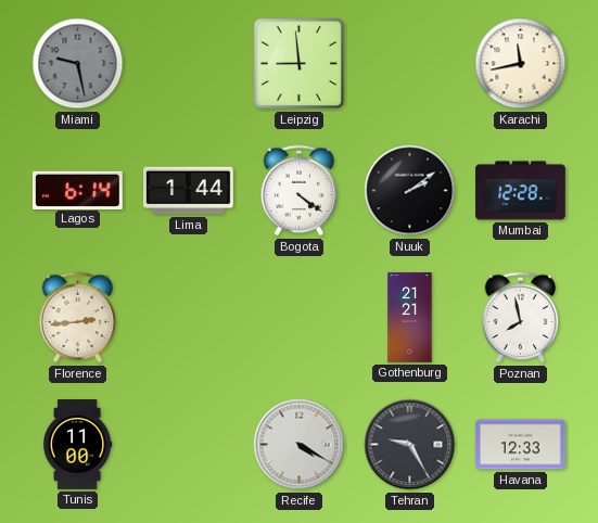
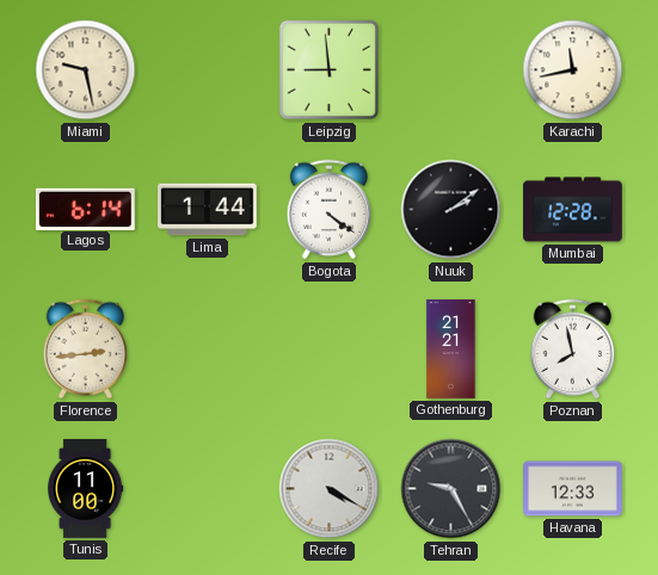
Miami dial: grey -> cream (86, 70)
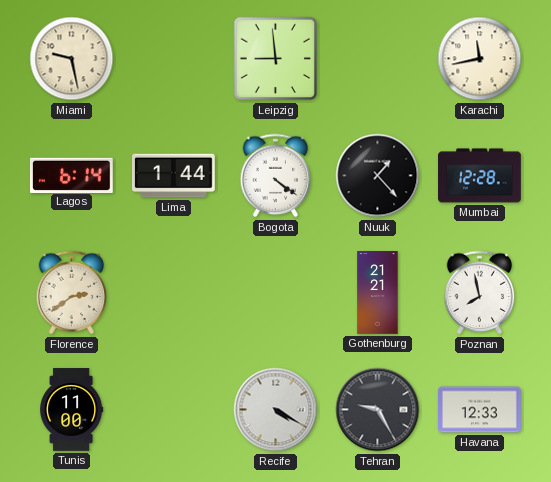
Nuuk: 2:09 -> 1:23 (378, 176)
Florence: 2:44 -> 2:39 (72, 293)
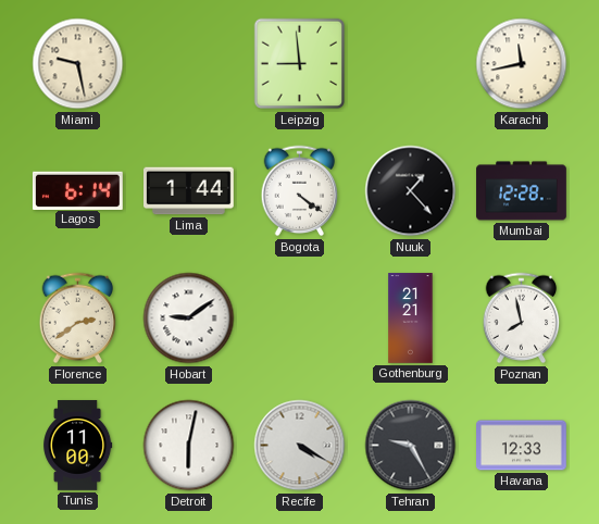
Hobart: none -> 9:09 (189, 319)
Detroit: none -> 6:02 (189, 446)
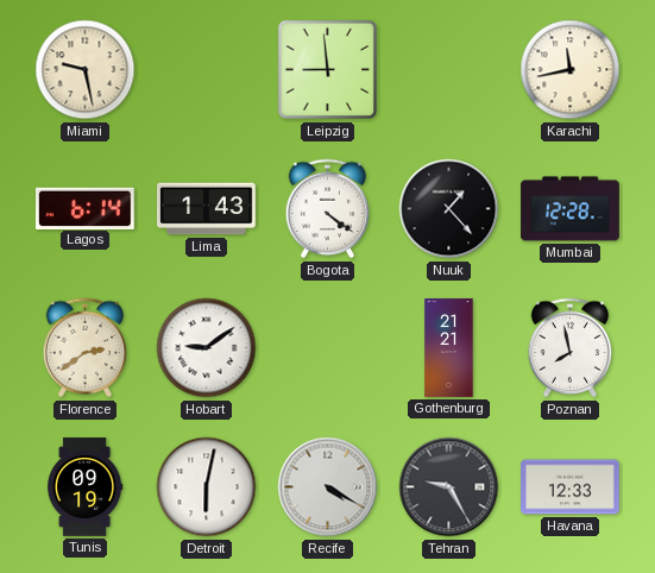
Lima: 1:44 -> 1:43 (207, 209)
Tunis: 11:00 -> 09:19 (86, 487)
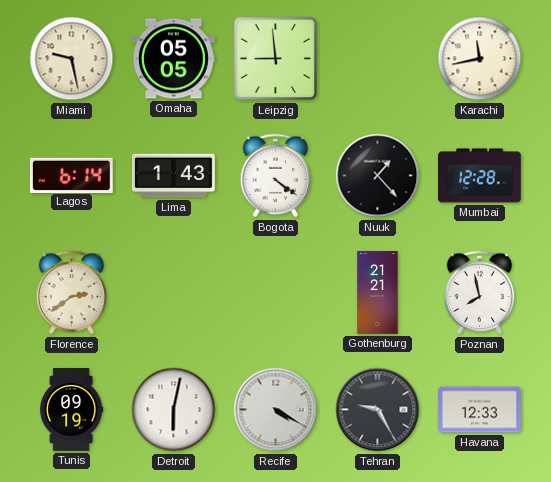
Omaha: none -> 05:05 (174, 59)
Hobart: 9:09 -> none (207, 348)
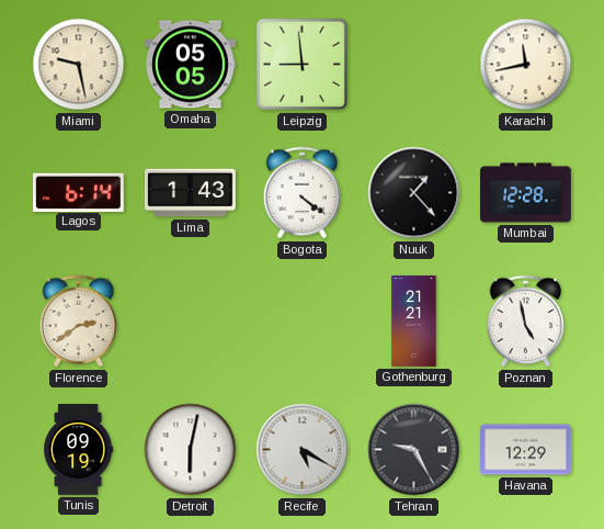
Poznan: 7:58 -> 4:58 (526, 322)
Recife: 4:20 -> 5:20 (303, 450)
Havana: 12:33 -> 12:29 (526, 450)
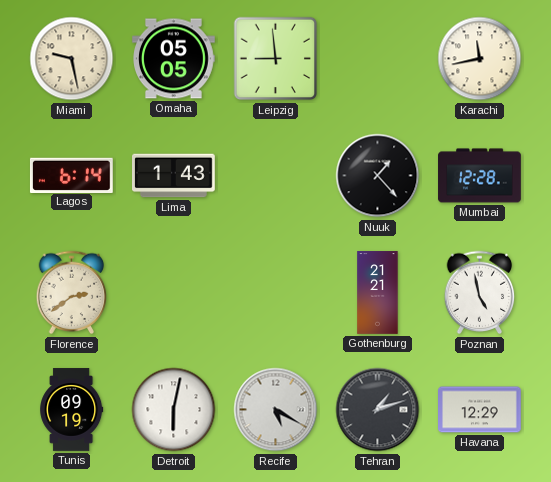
Bogota: 4:21 -> none (303, 193)
Tehran: 9:25 -> 1:12 (378, 410)
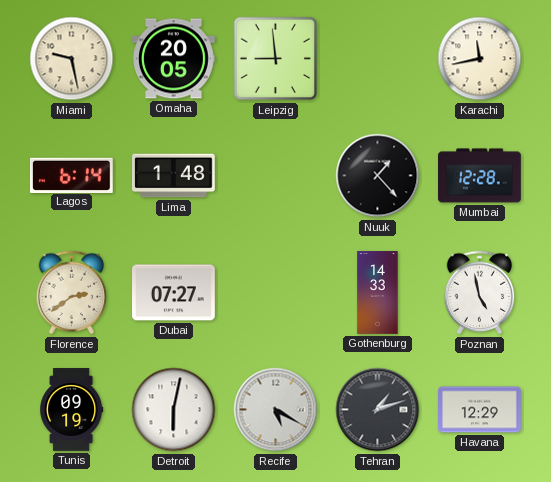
Omaha: 05:05 -> 20:05 (174, 59)
Lima: 1:43 -> 1:48 (174, 176)
Dubai: none -> 07:27 (174, 293)
Gothenburg: 21:21 -> 14:33 (378, 293)
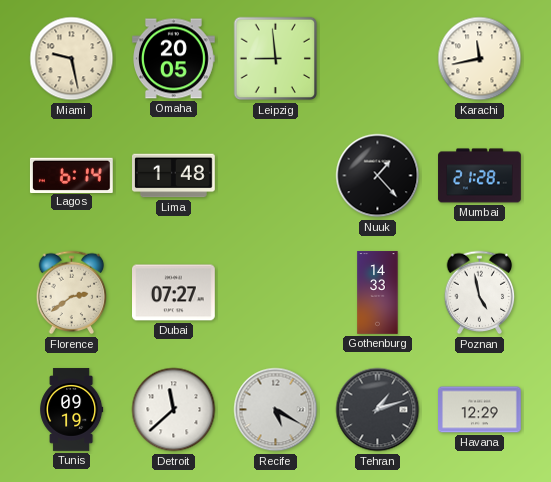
Mumbai: 12:28 -> 21:28 (480, 176)
Detroit: 6:02 -> 11:38 (174, 410)
